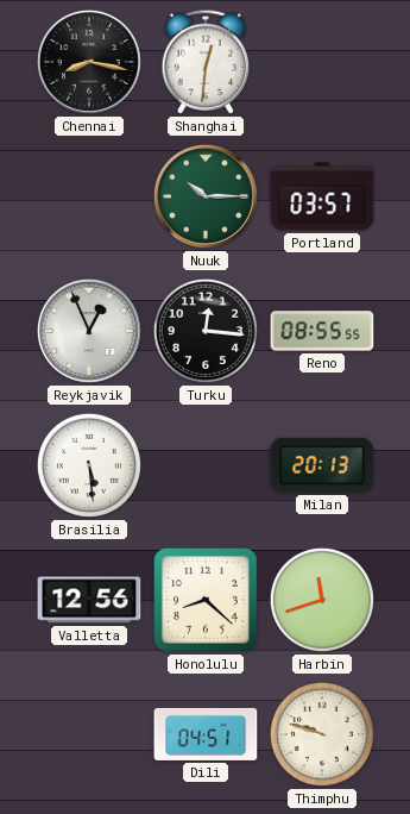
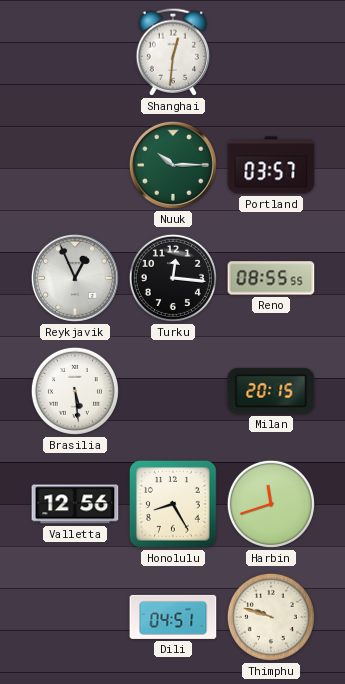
Chennai: 8:17 -> none (89, 62)
Milan: 20:13 -> 20:15 (271, 391)
Honolulu: 8:22 -> 8:25 (173, 504)
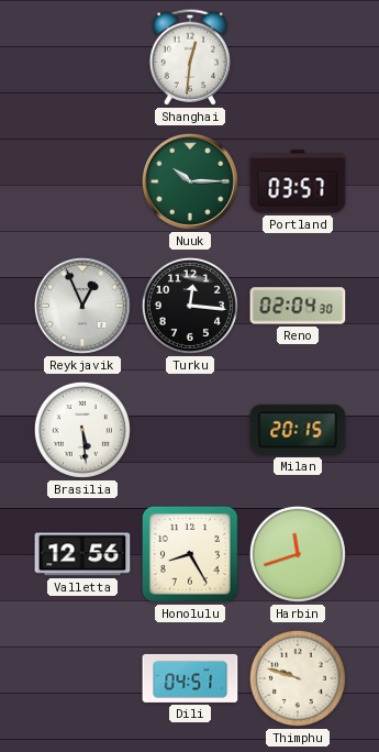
Reno: 08:55 -> 02:04 (298, 306)
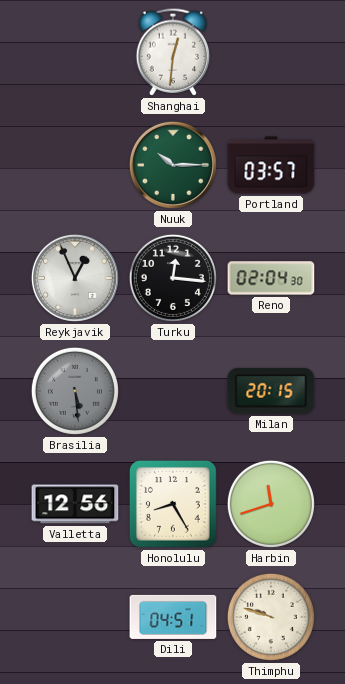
Brasilia dial: white -> grey (75, 391)
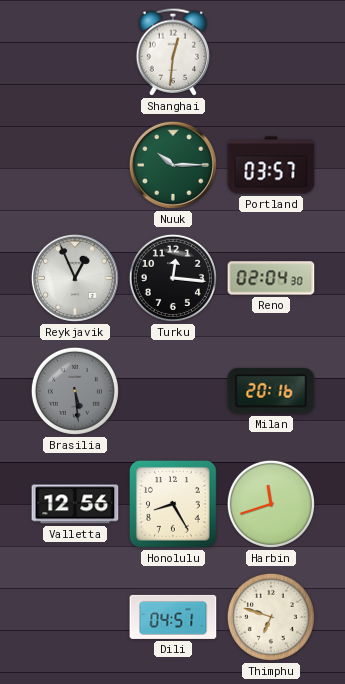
Milan: 20:15 -> 20:16 (271, 391)
Thimphu: 9:48 -> 6:48 (271, 617)
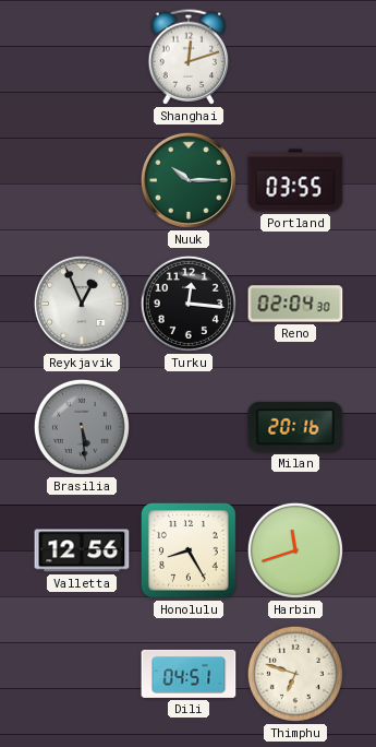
Shanghai: 12:31 -> 12:12 (189, 57)
Portland: 03:57 -> 03:55 (295, 180)
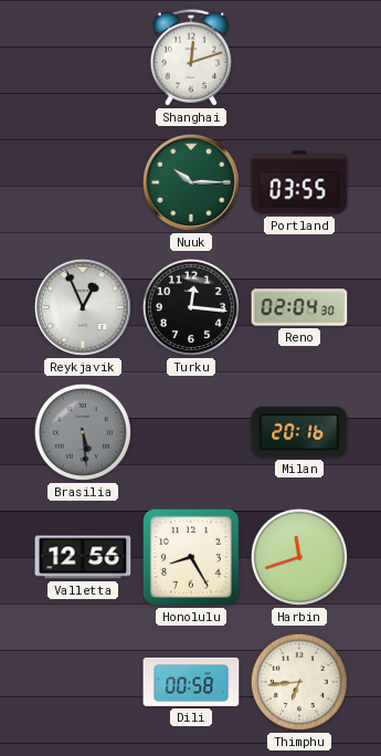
Dili: 04:51 -> 00:58 (191, 682)
Thimphu: 6:48 -> 6:44 (299, 682)
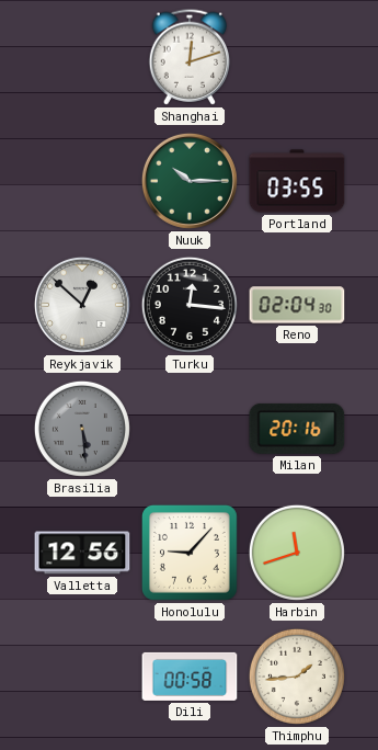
Reykjavik: 12:56 -> 12:52 (82, 305)
Honolulu: 8:25 -> 9:07 (190, 553)
Thimphu: 6:44 -> 1:44 (297, 677)
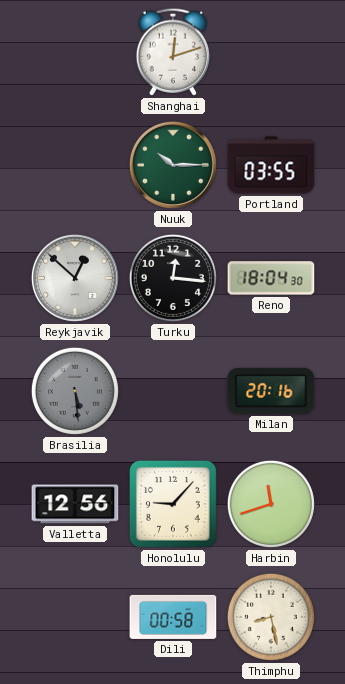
Reno: 02:04 -> 18:04 (271, 278)
Thimphu: 1:44 -> 8:28 (271, 617)
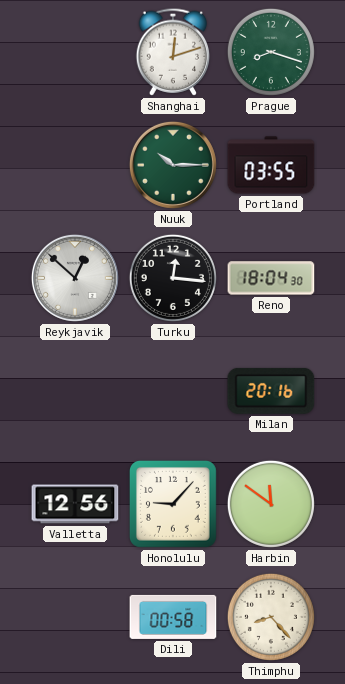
Prague: none -> 8:18 (271, 52)
Brasilia: 5:29 -> none (75, 391)
Harbin: 11:42 -> 11:51 (271, 504)
Thimphu: 8:28 -> 8:23 (271, 617)
